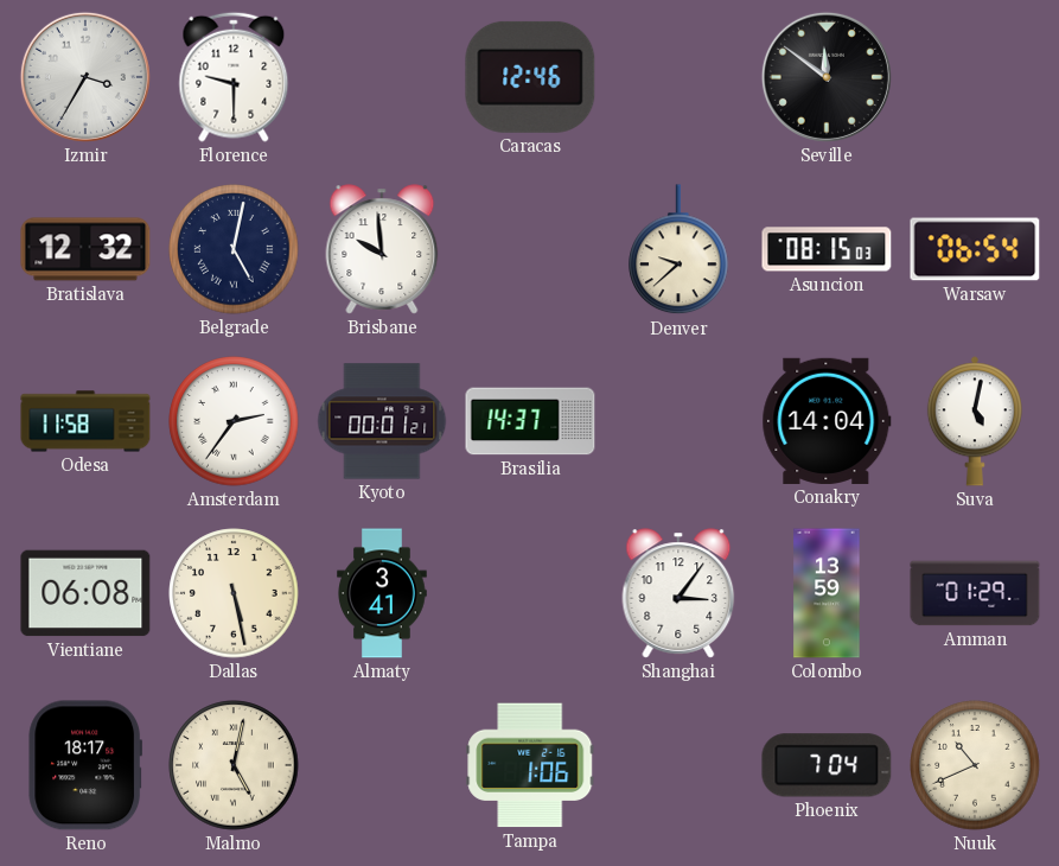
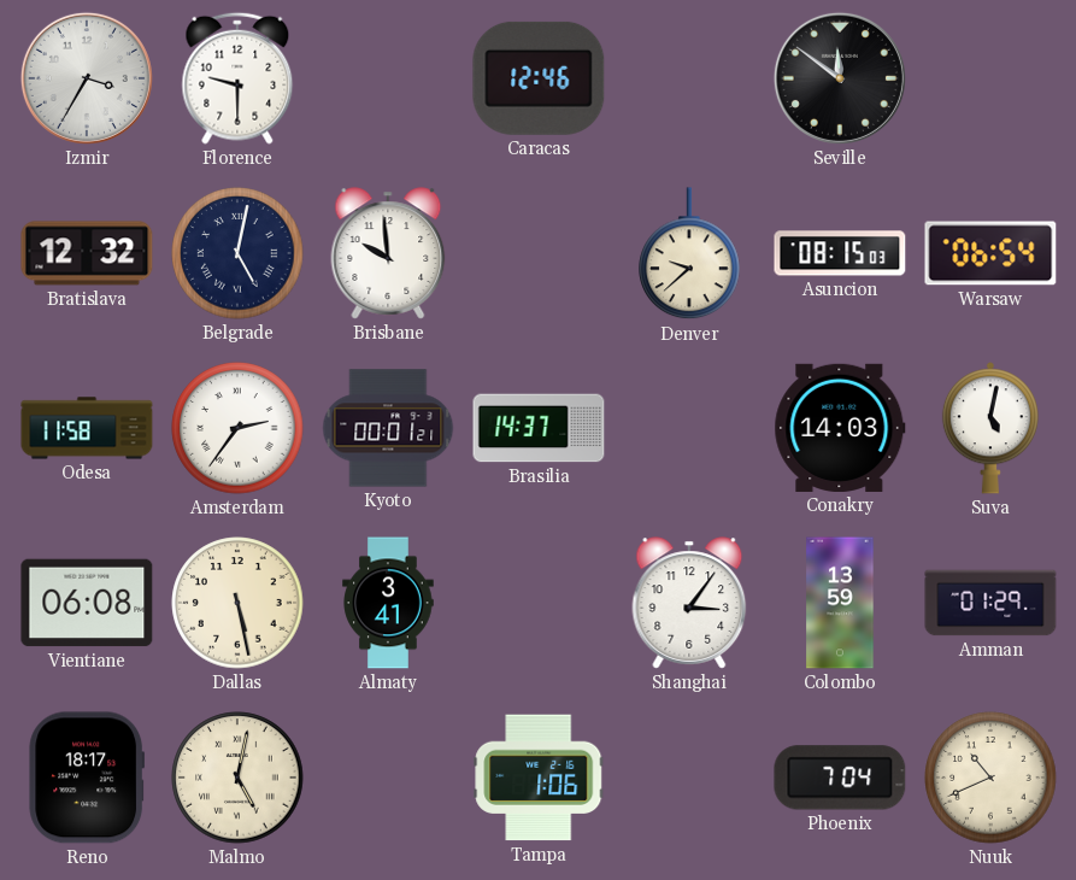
Conakry: 14:04 -> 14:03 (840, 428)
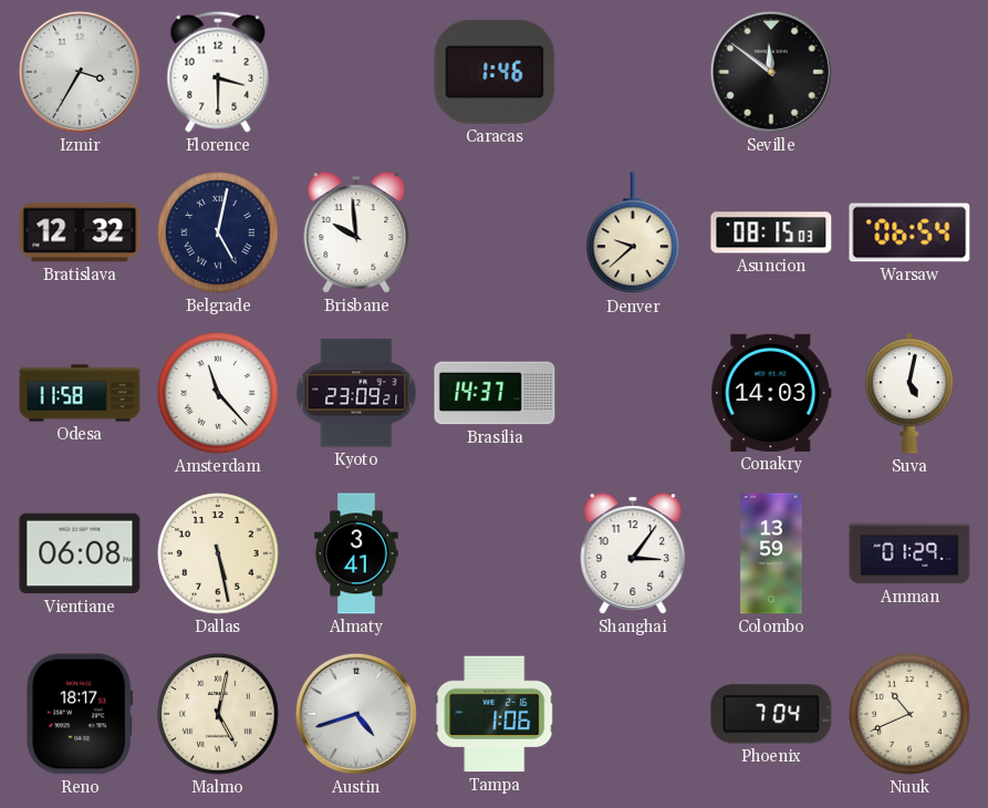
Florence: 9:30 -> 3:30 (218, 72)
Caracas: 12:46 -> 1:46 (495, 72)
Amsterdam: 2:36 -> 11:23 (218, 393)
Kyoto: 00:01 -> 23:09 (356, 393)
Austin: none -> 4:42 (356, 714)
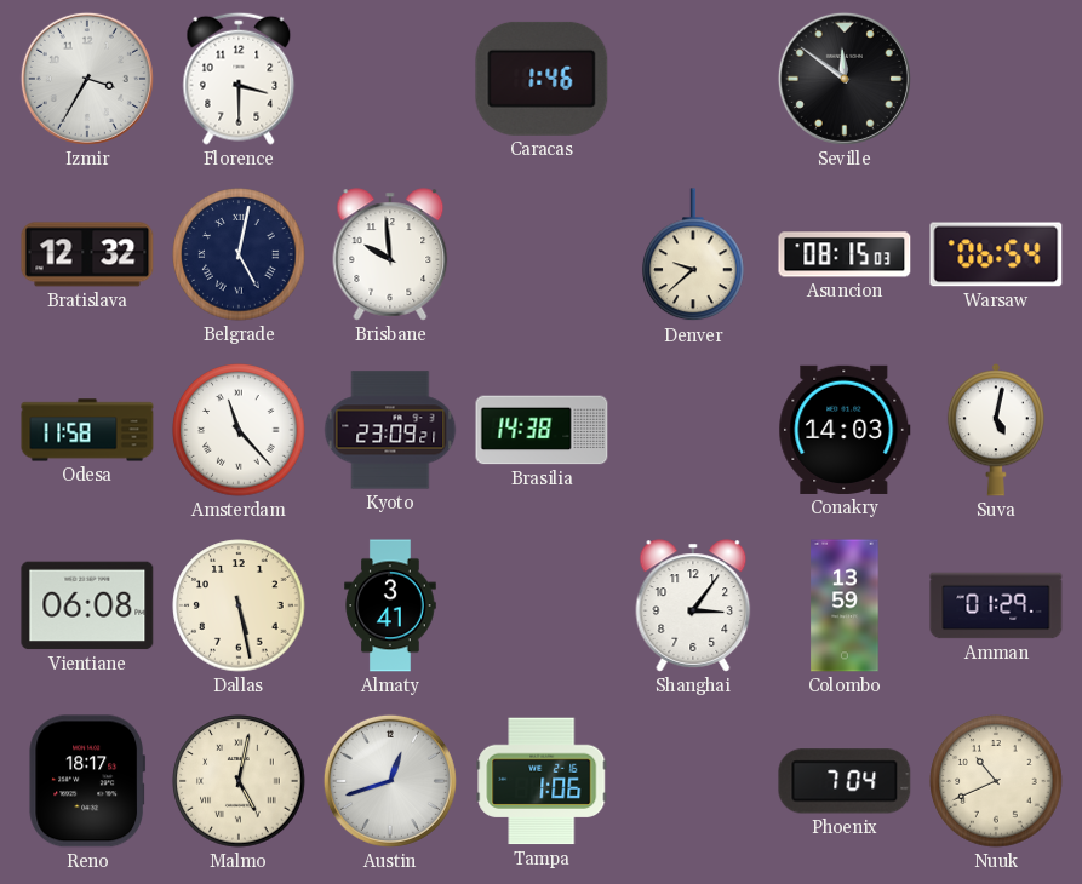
Brasilia: 14:37 -> 14:38 (542, 430)
Austin: 4:42 -> 12:42 (390, 781)
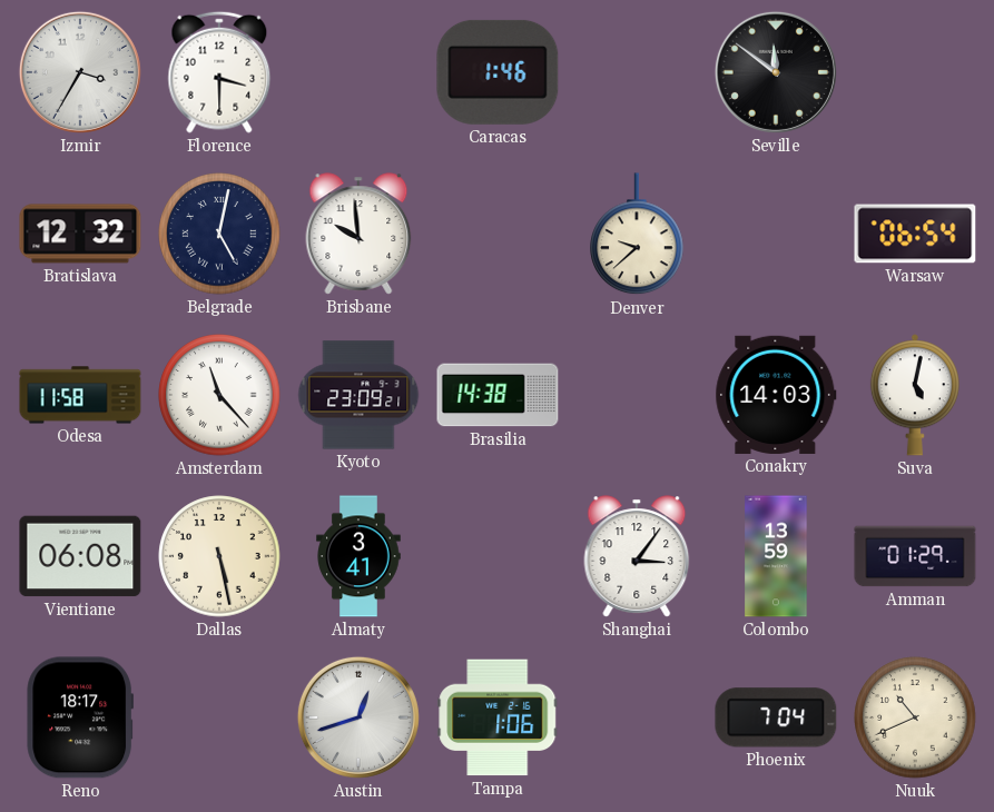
Asuncion: 08:15 -> none (845, 254)
Malmo: 5:02 -> none (239, 781)
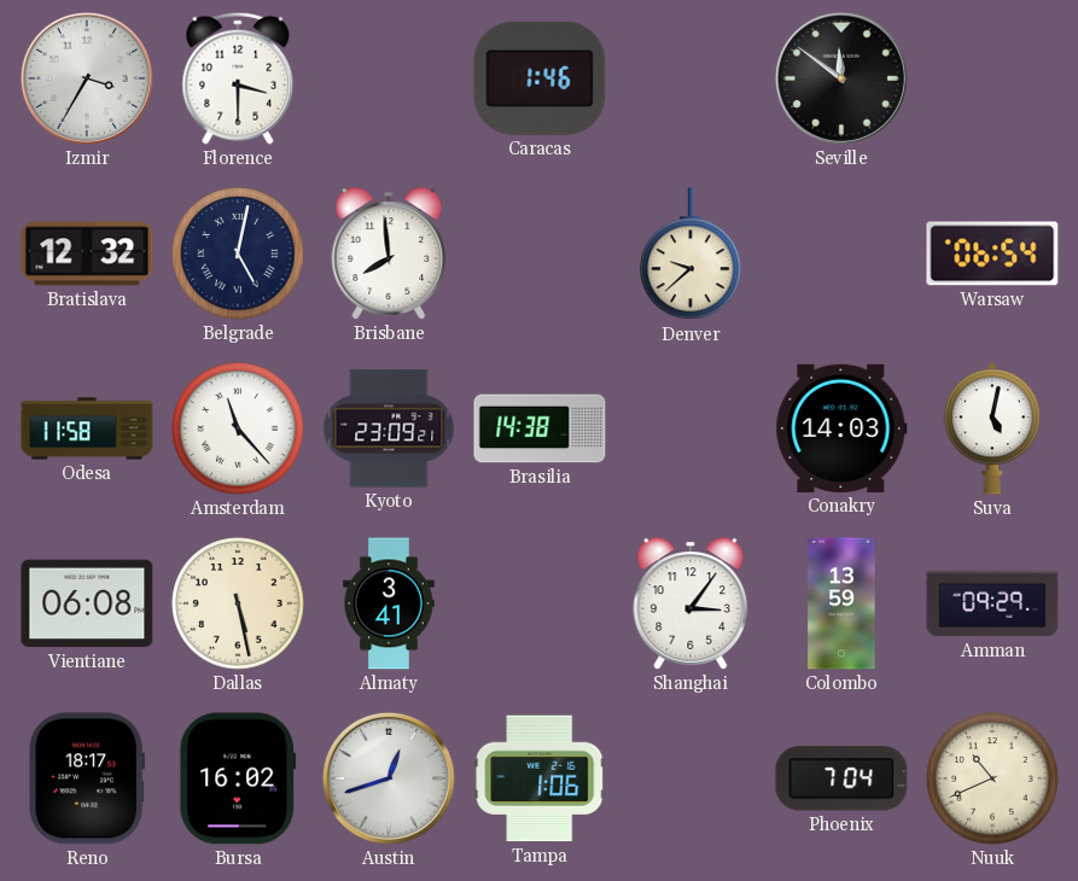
Brisbane: 9:59 -> 7:59 (389, 253)
Amman: 01:29 -> 09:29 (992, 603)
Bursa: none -> 16:02 (238, 778)
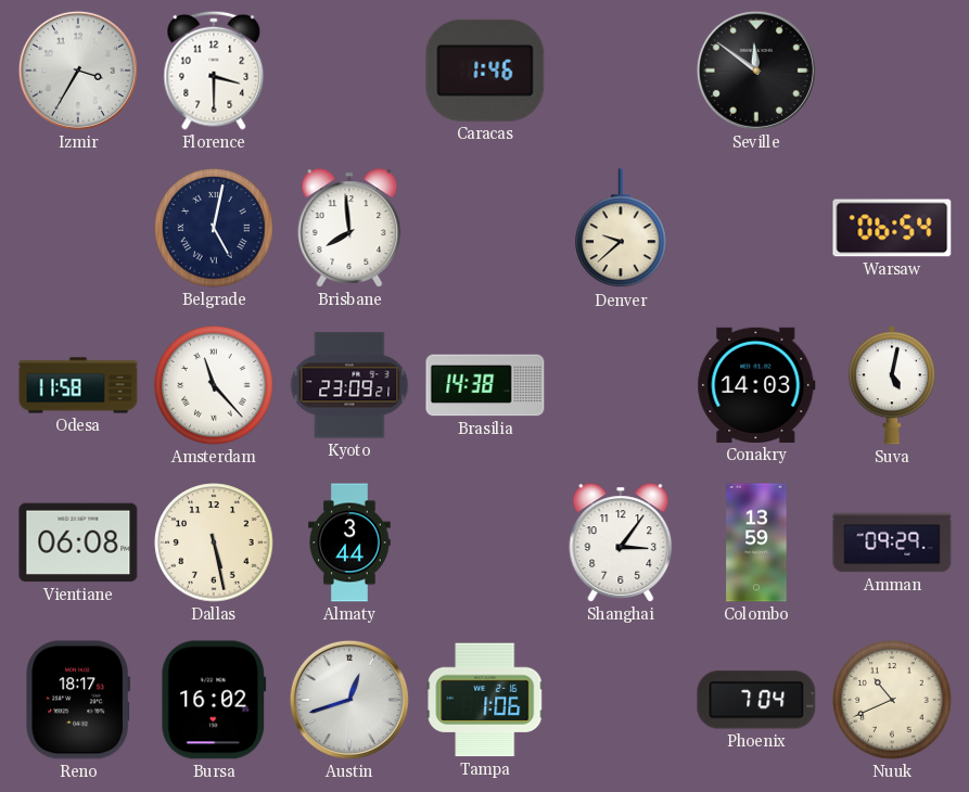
Bratislava: 12:32 -> none (87, 253)
Almaty: 3:41 -> 3:44 (349, 542)
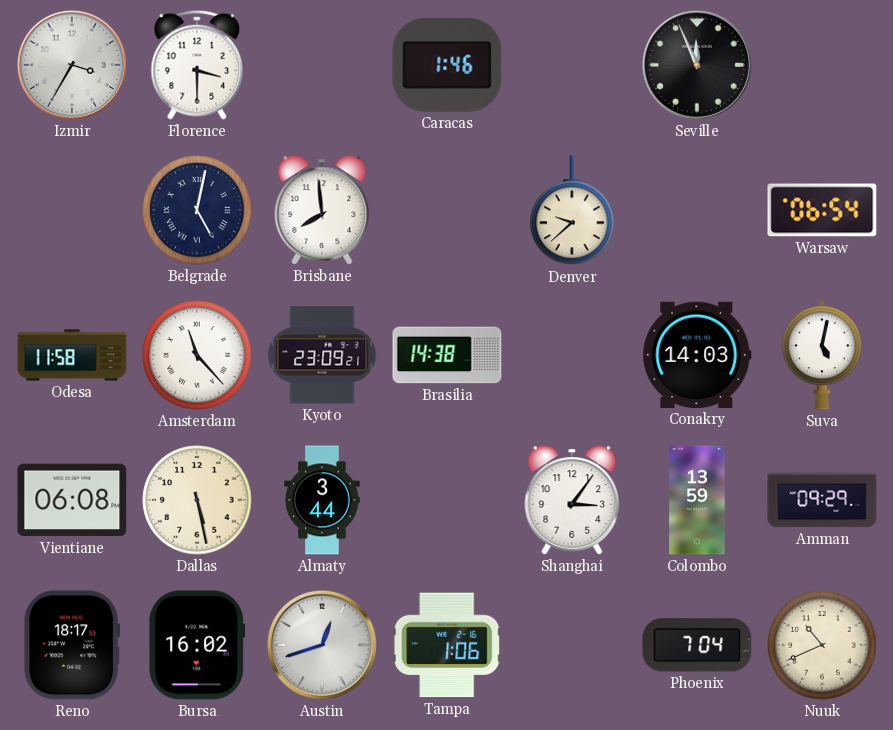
Seville: 11:51 -> 11:56 (697, 65)
